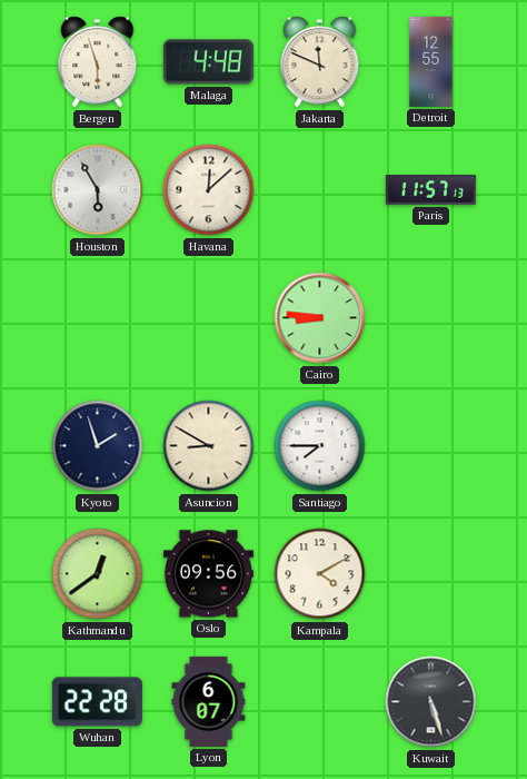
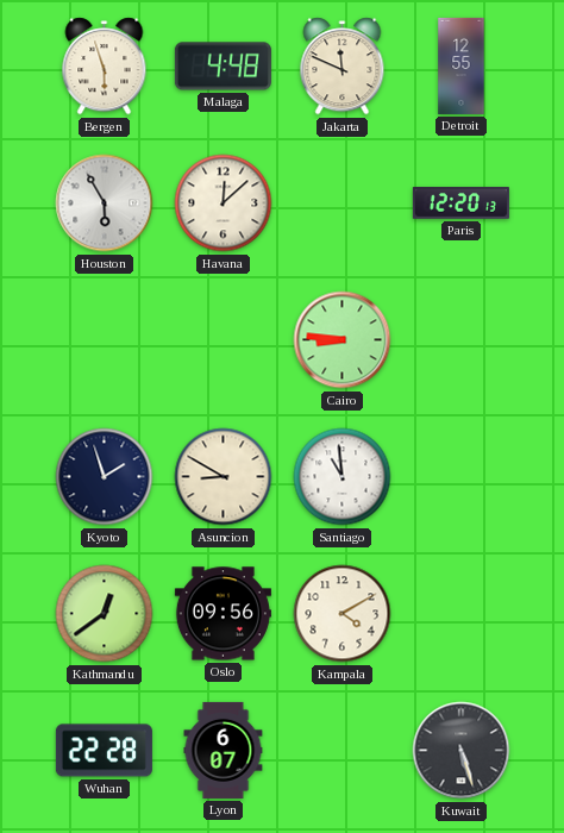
Paris: 11:57 -> 12:20 (460, 203)
Santiago: 7:45 -> 10:59 (343, 477)
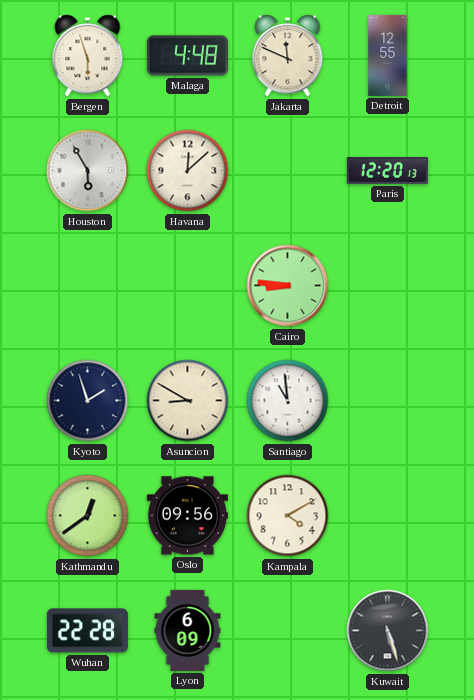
Lyon: 6:07 -> 6:09 (188, 630)
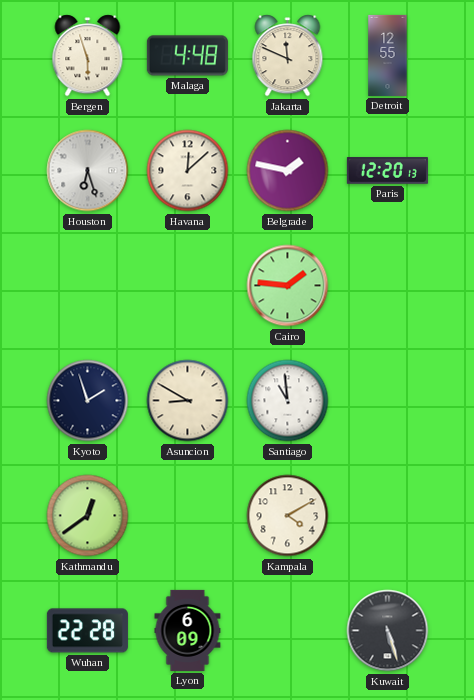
Houston: 5:55 -> 6:27 (88, 171)
Belgrade: none -> 1:47 (288, 171)
Cairo: 8:46 -> 1:46 (288, 286)
Oslo: 09:56 -> none (187, 516)
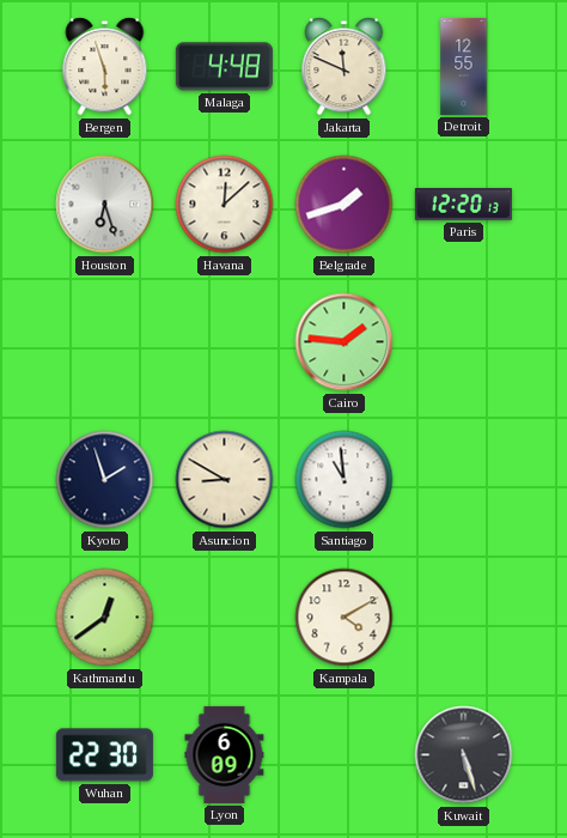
Belgrade: 1:47 -> 1:42 (345, 205)
Wuhan: 22:28 -> 22:30 (104, 755)
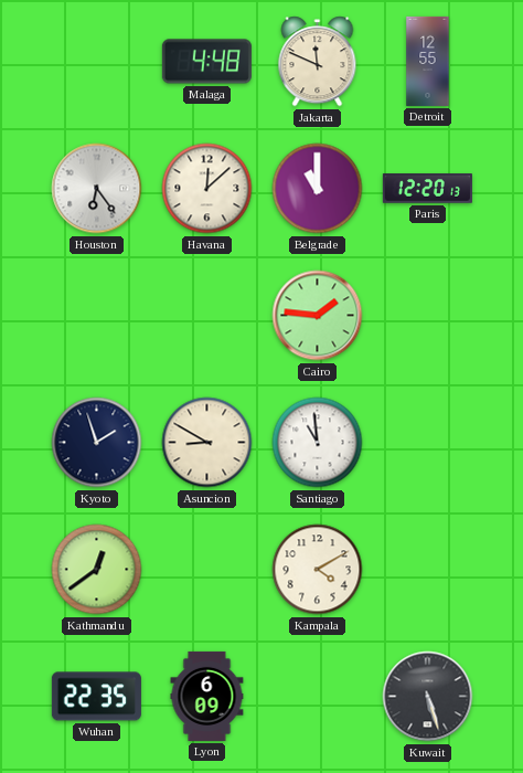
Bergen: 5:57 -> none (105, 67)
Houston: 6:27 -> 6:24 (97, 189)
Belgrade: 1:42 -> 11:00 (318, 189)
Wuhan: 22:30 -> 22:35 (96, 697)
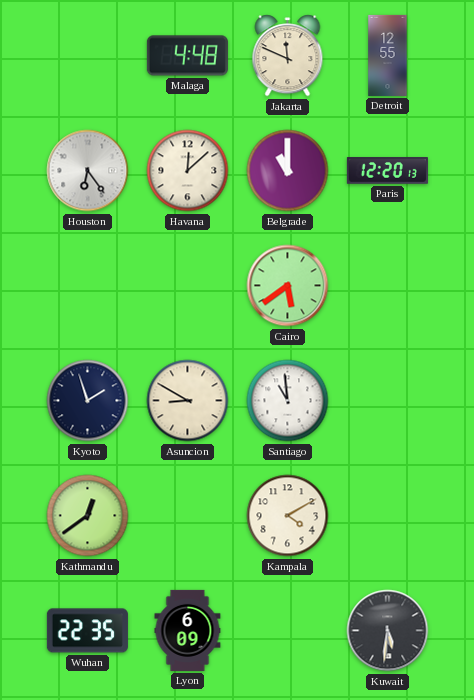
Cairo: 1:46 -> 5:39 (288, 286)
Kuwait: 5:27 -> 5:31 (388, 631)
